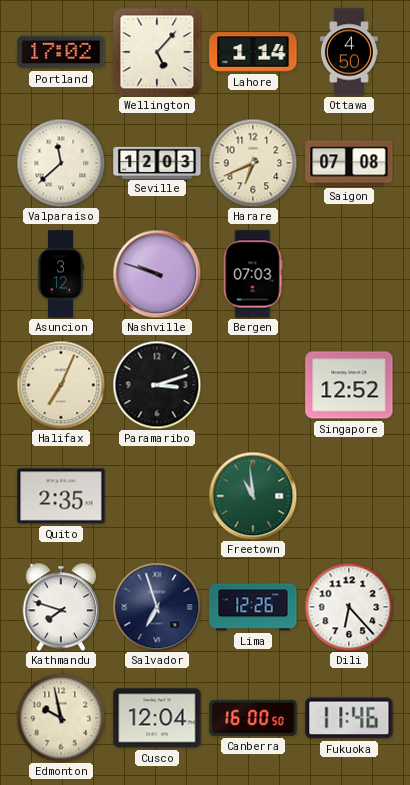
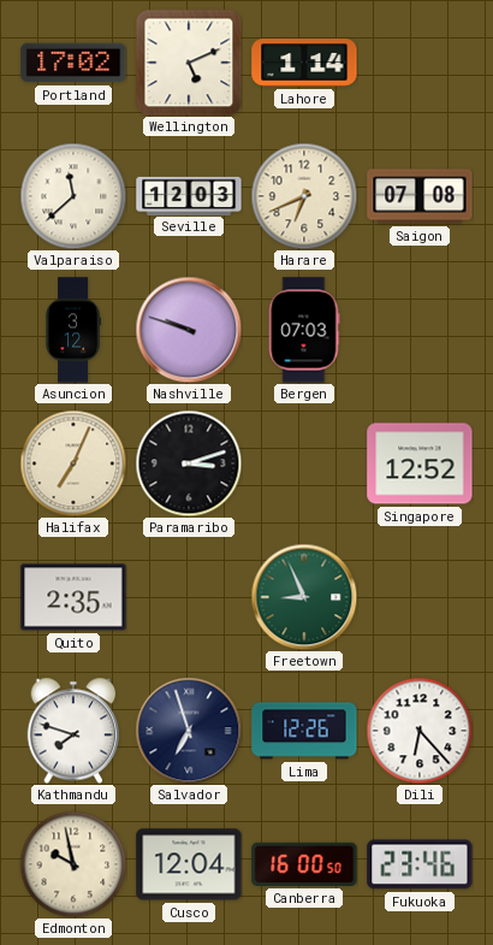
Wellington: 5:07 -> 5:11 (189, 63)
Ottawa: 4:50 -> none (349, 52)
Freetown: 10:59 -> 8:56 (304, 597)
Fukuoka: 11:46 -> 23:46 (420, 864)
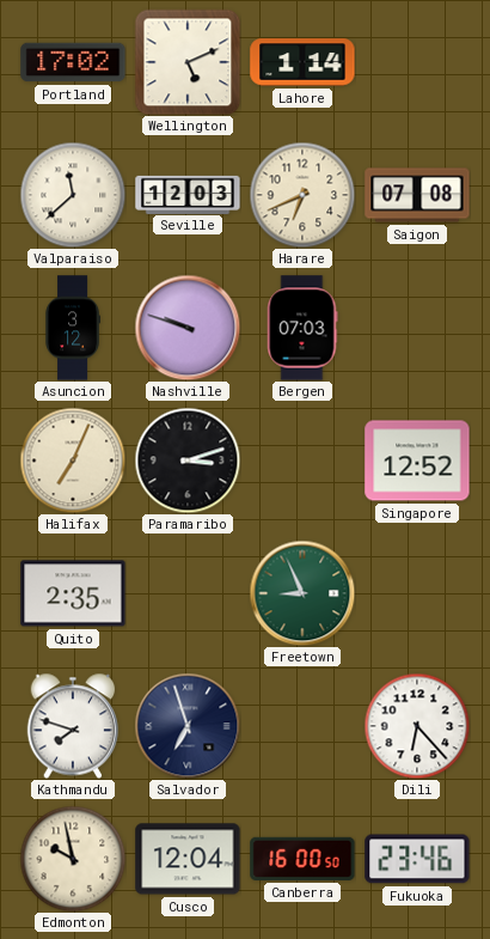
Lima: 12:26 -> none (304, 731)
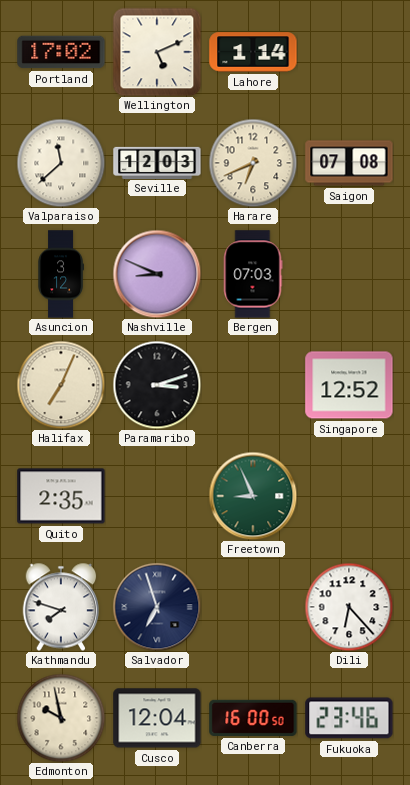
Nashville: 9:48 -> 8:49 (157, 274)
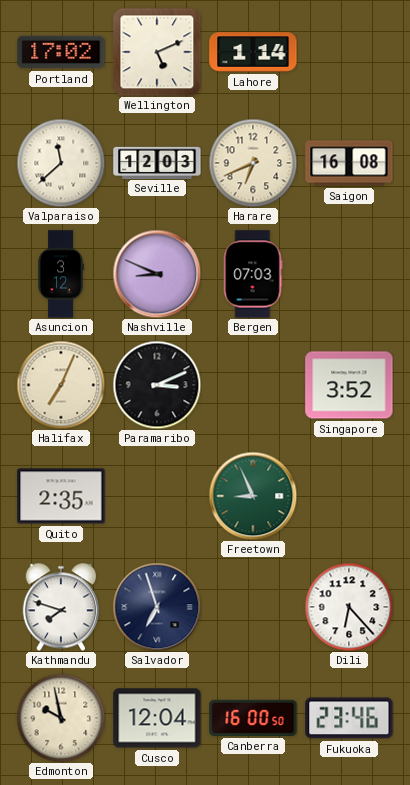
Saigon: 07:08 -> 16:08 (349, 163)
Paramaribo: 3:12 -> 3:11 (157, 385)
Singapore: 12:52 -> 3:52 (349, 385)
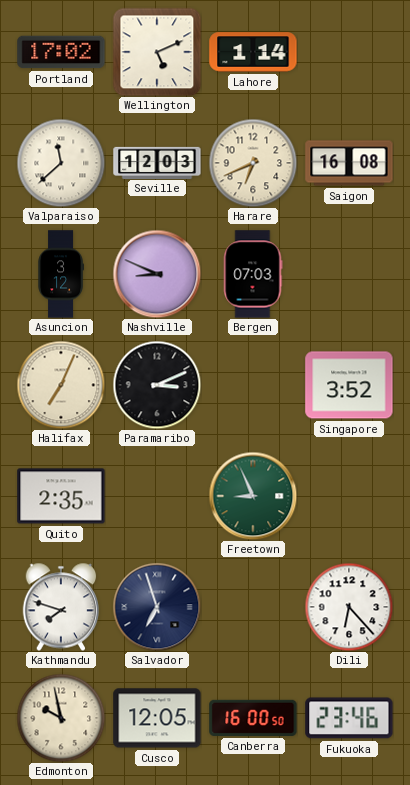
Cusco: 12:04 -> 12:05 (157, 718)
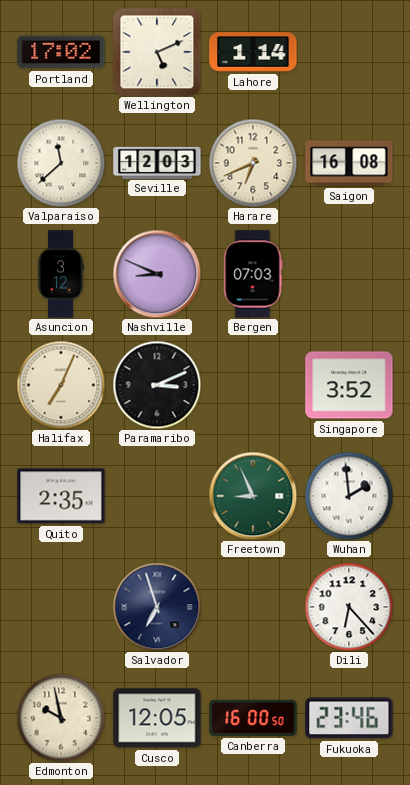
Wuhan: none -> 1:59 (349, 496)
Kathmandu: 7:48 -> none (61, 607)
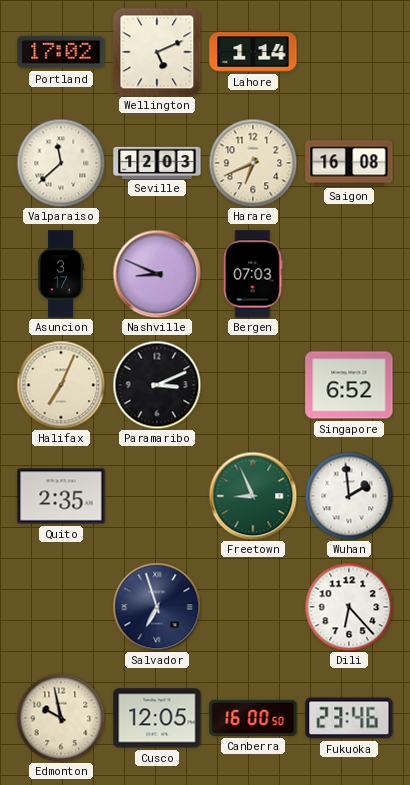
Asuncion: 3:12 -> 3:17 (60, 274)
Singapore: 3:52 -> 6:52 (349, 385)
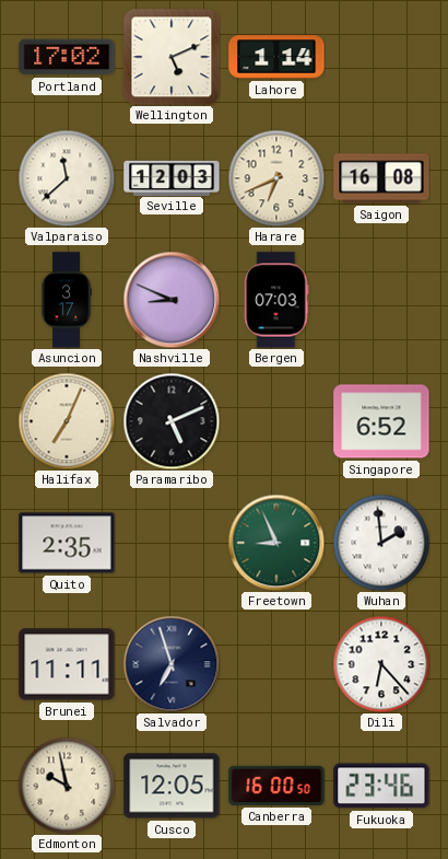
Paramaribo: 3:11 -> 5:11 (172, 421)
Brunei: none -> 11:11 (67, 664)
